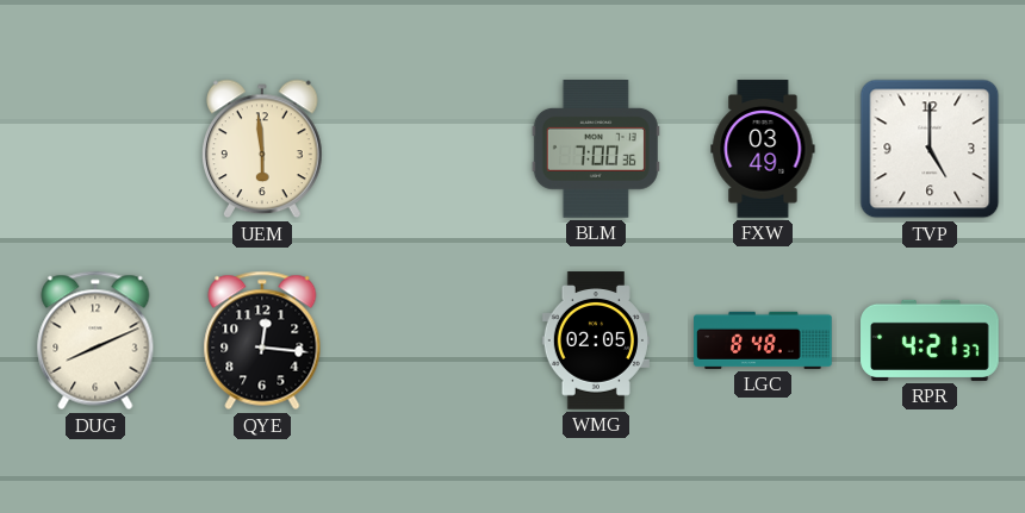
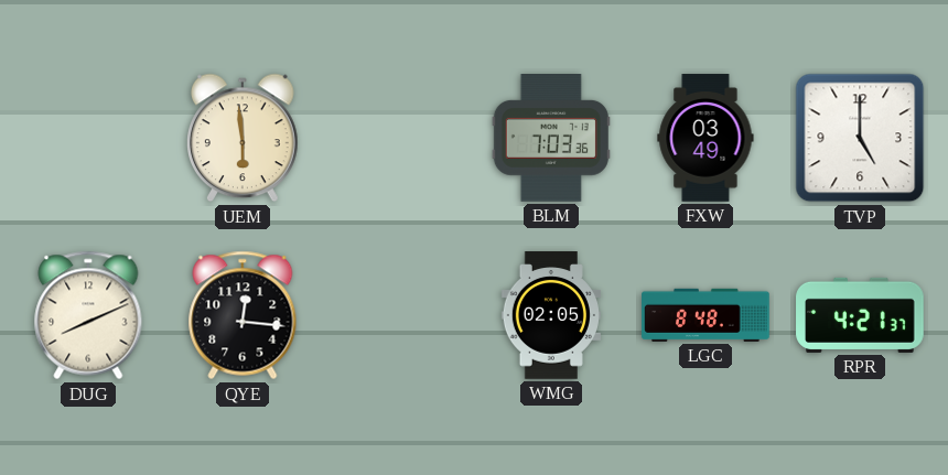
BLM: 7:00 -> 7:03 (551, 139)
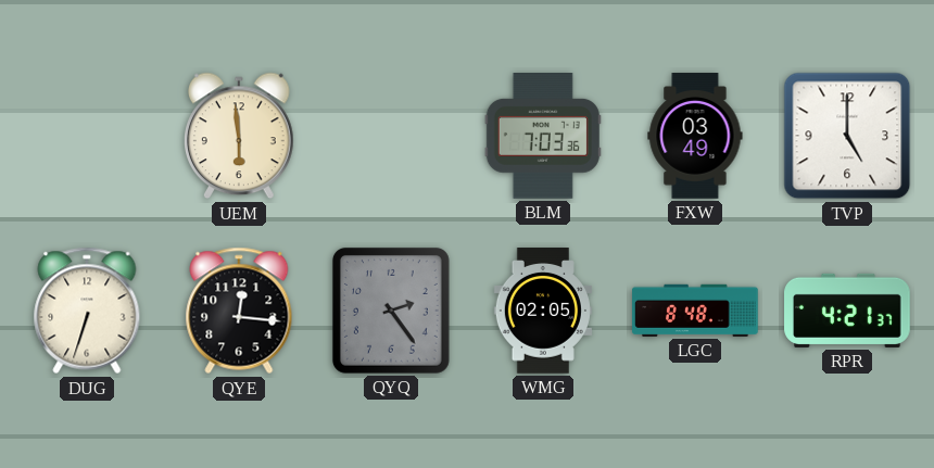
DUG: 8:11 -> 6:33 (87, 311)
QYQ: none -> 2:24 (391, 311)
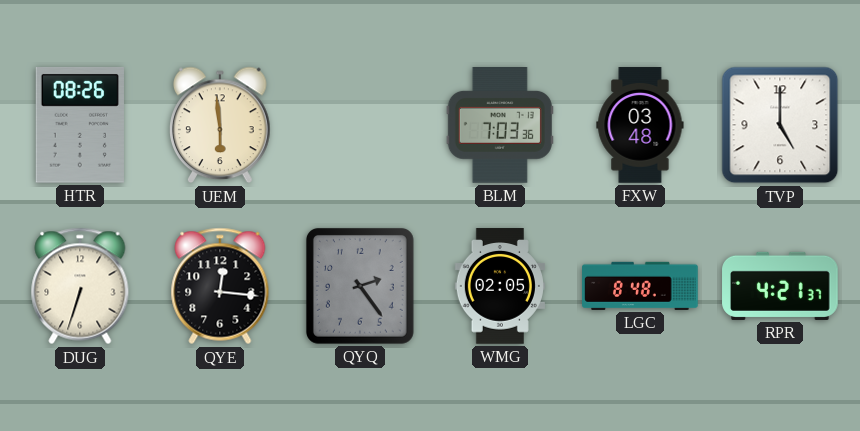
HTR: none -> 08:26 (80, 125)
FXW: 03:49 -> 03:48 (640, 125)
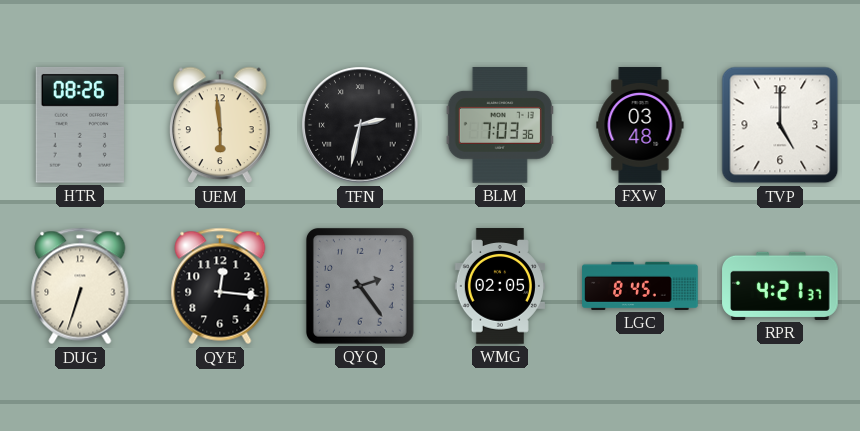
TFN: none -> 2:32 (360, 125)
LGC: 8:48 -> 8:45 (640, 286)
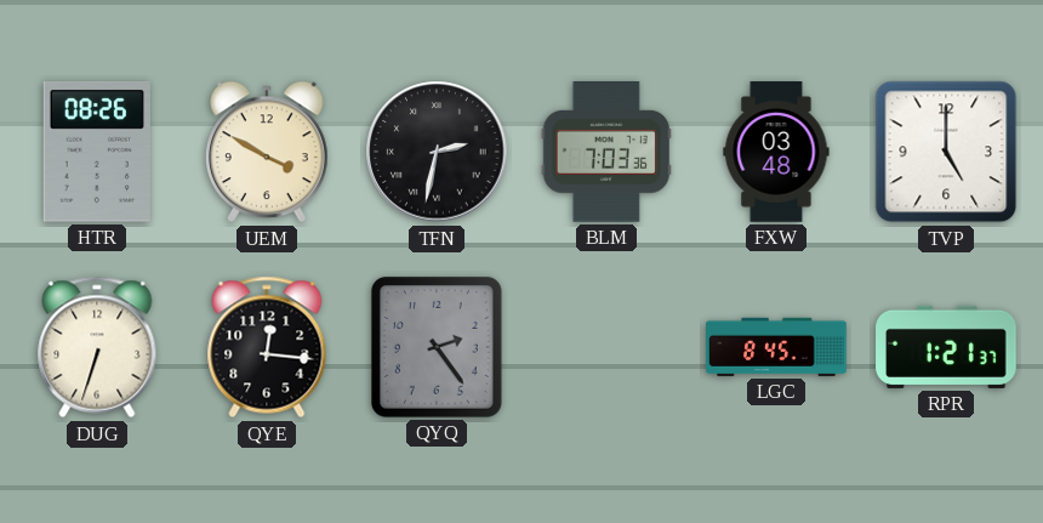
UEM: 5:59 -> 3:50 (268, 152)
WMG: 02:05 -> none (500, 286)
RPR: 4:21 -> 1:21 (946, 347)
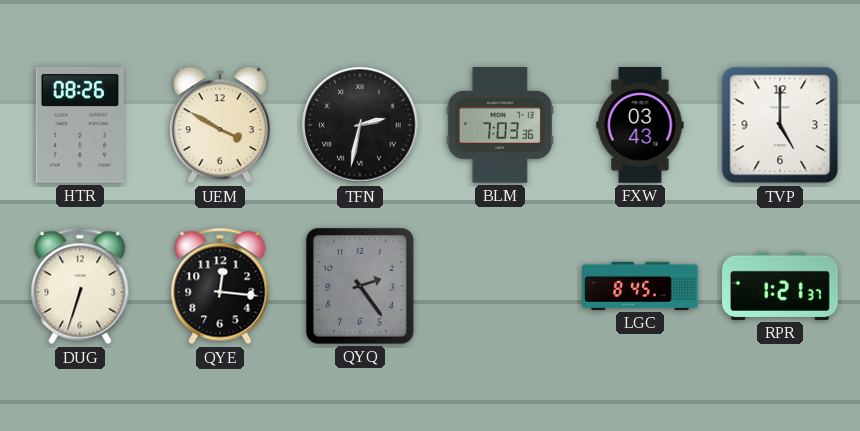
FXW: 03:48 -> 03:43 (640, 125)
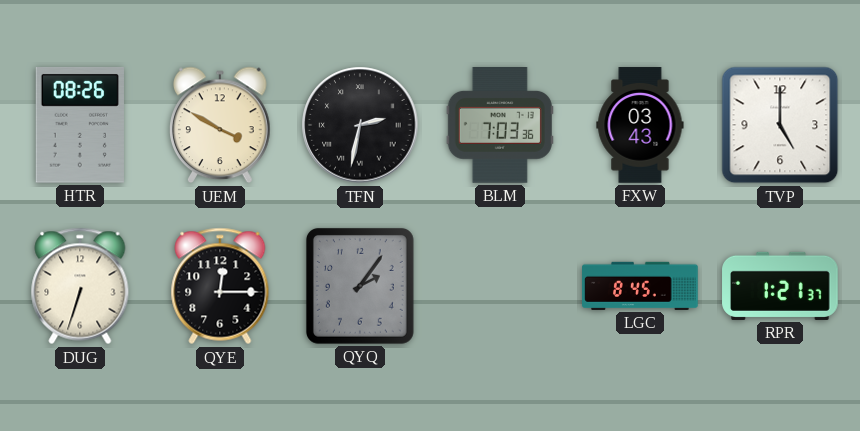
QYE: 12:16 -> 12:15 (220, 286)
QYQ: 2:24 -> 2:06 (360, 286)
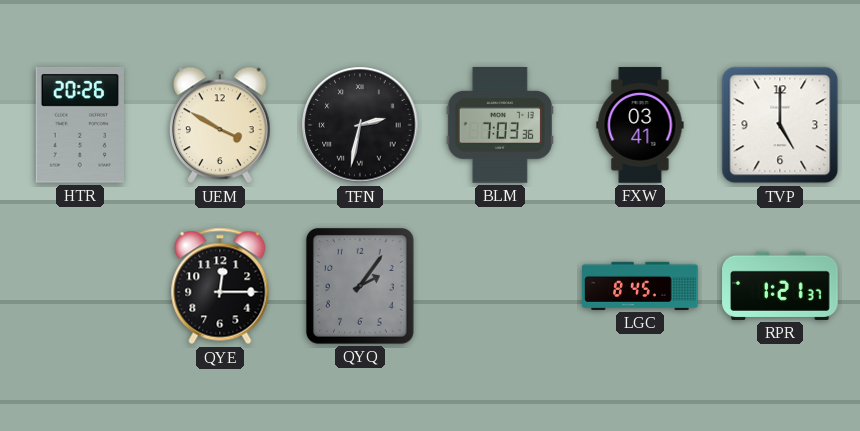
HTR: 08:26 -> 20:26 (80, 125)
FXW: 03:43 -> 03:41 (640, 125)
DUG: 6:33 -> none (80, 286)
